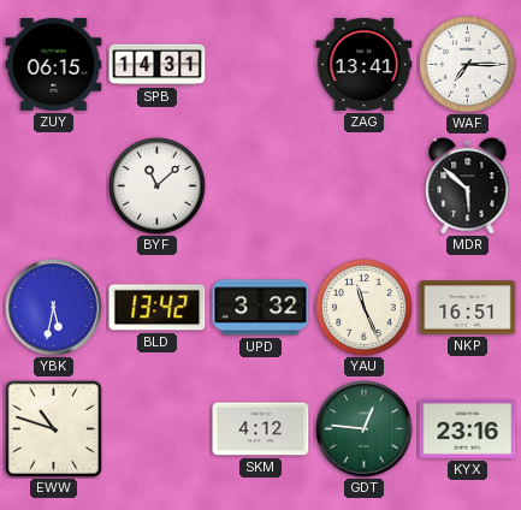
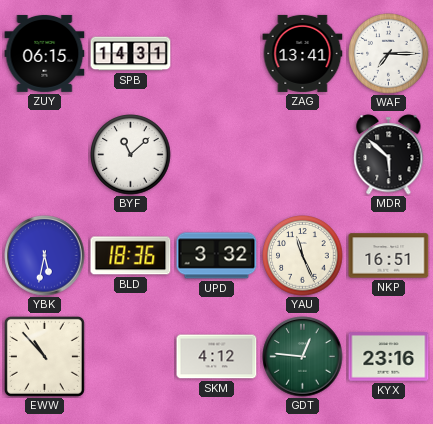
BLD: 13:42 -> 18:36 (131, 256)
EWW: 10:48 -> 10:53 (44, 356)
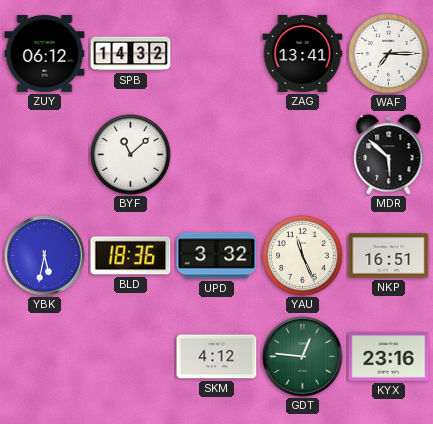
ZUY: 06:15 -> 06:12 (45, 53)
SPB: 14:31 -> 14:32 (131, 54)
EWW: 10:53 -> none (44, 356)
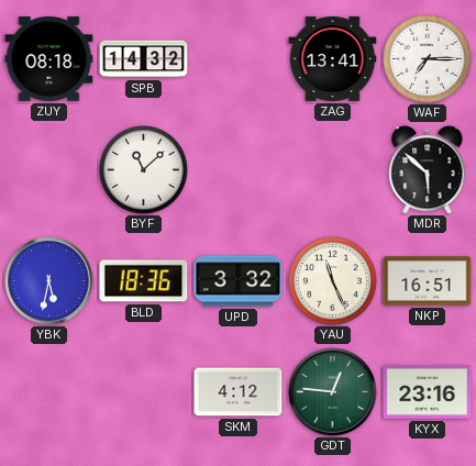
ZUY: 06:12 -> 08:18 (49, 58)
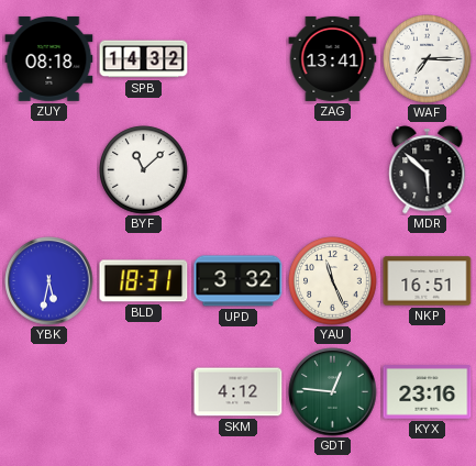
BLD: 18:36 -> 18:31 (144, 281)
